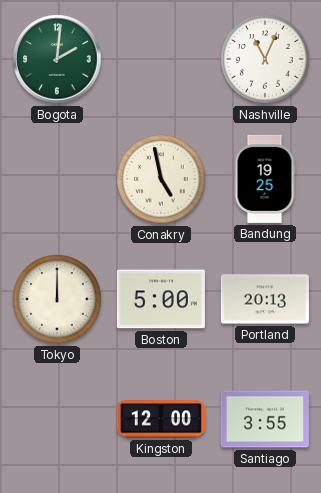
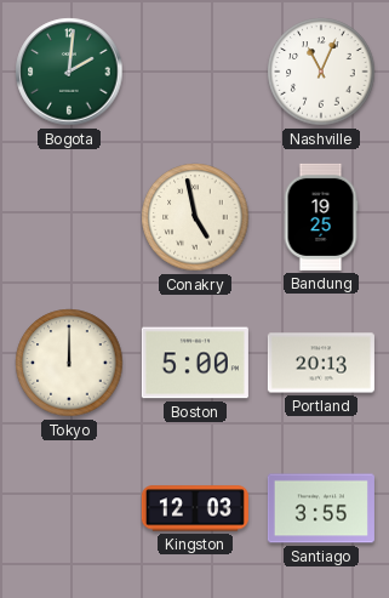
Kingston: 12:00 -> 12:03 (195, 508)
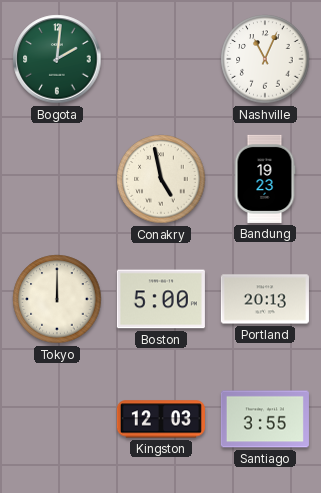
Bandung: 19:25 -> 19:23 (265, 179)
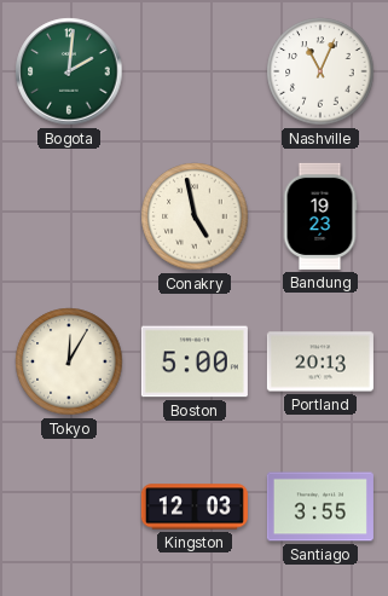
Tokyo: 12:00 -> 12:05 (69, 361)
